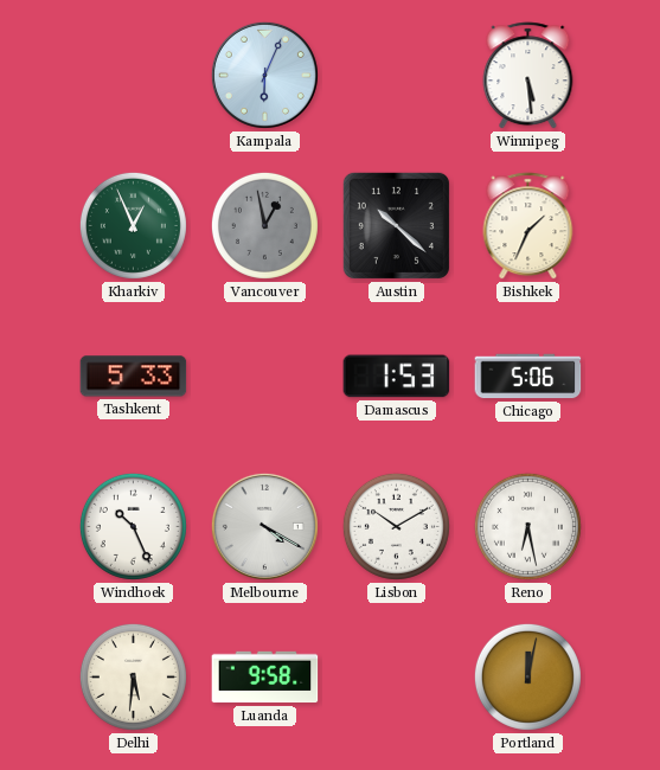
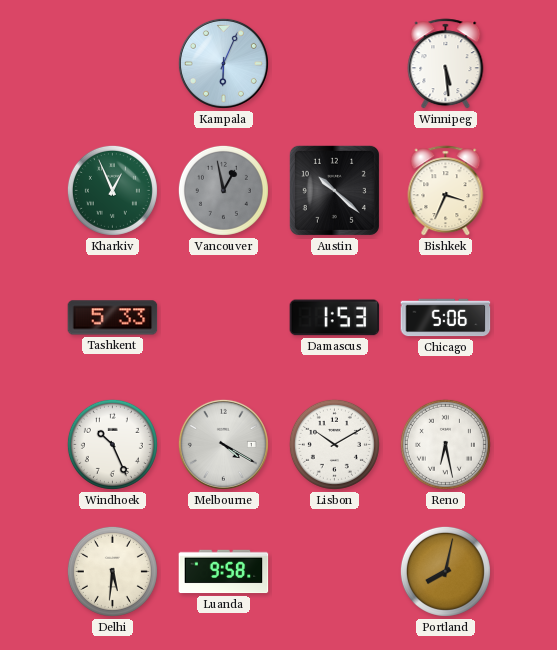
Bishkek: 1:34 -> 3:34 (446, 191)
Portland: 12:02 -> 8:02 (445, 571)
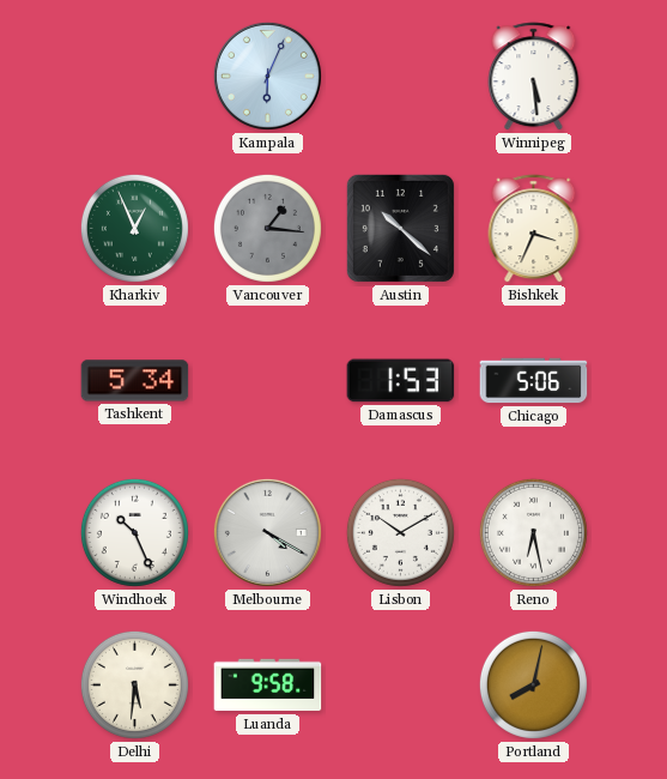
Vancouver: 12:58 -> 1:16 (267, 228)
Tashkent: 5:33 -> 5:34 (135, 381)
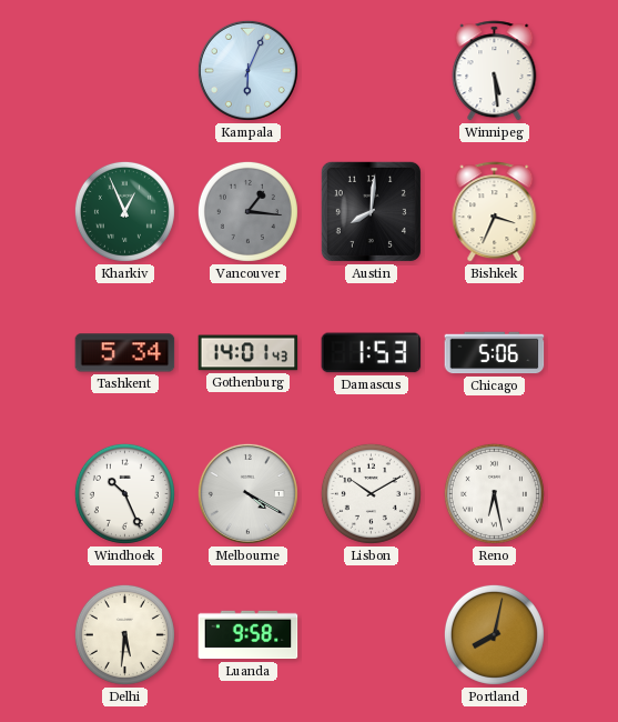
Austin: 10:22 -> 8:01 (371, 211)
Gothenburg: none -> 14:01 (249, 353)
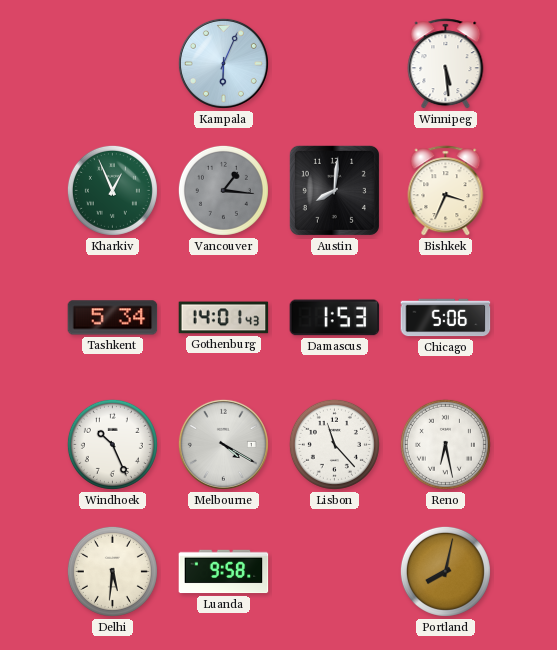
Lisbon: 10:10 -> 11:23 (334, 444)
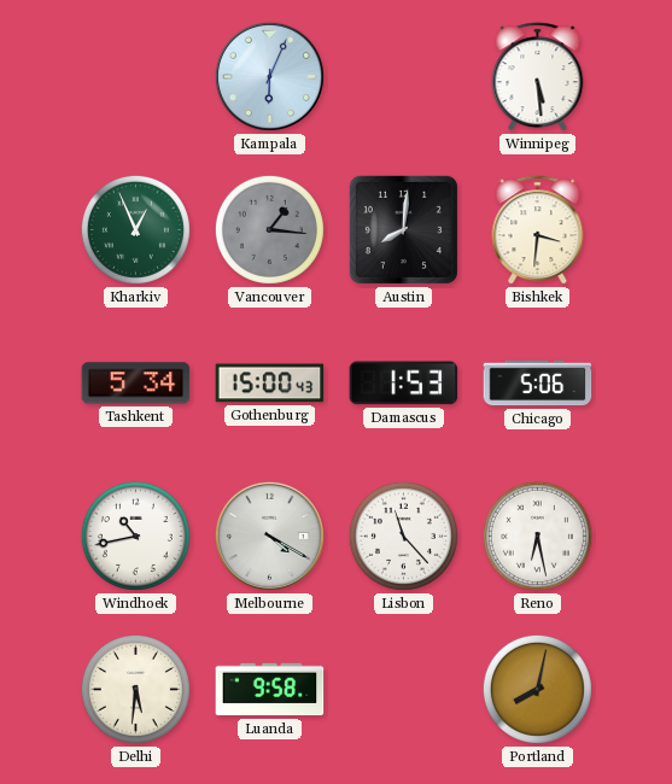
Bishkek: 3:34 -> 3:31 (538, 230)
Gothenburg: 14:01 -> 15:00 (270, 384)
Windhoek: 10:26 -> 10:43 (135, 536)
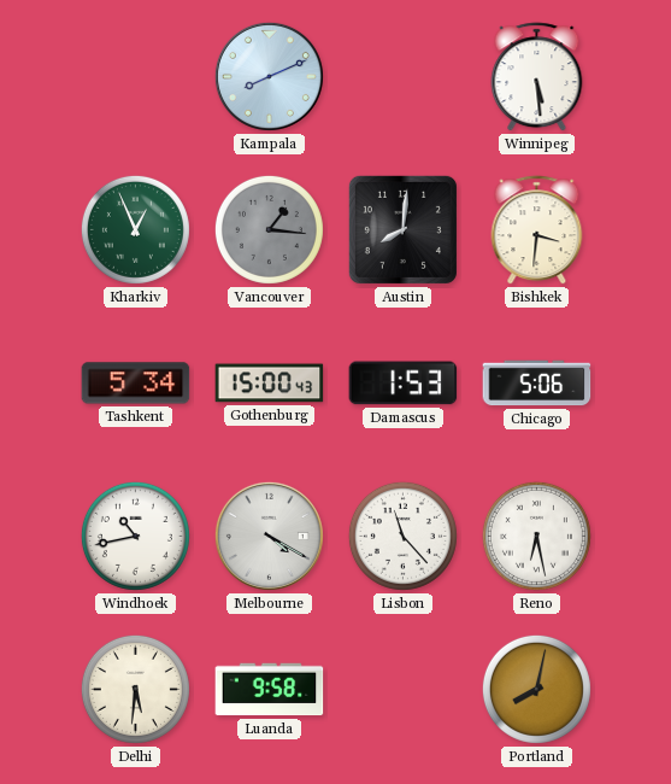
Kampala: 6:04 -> 8:11 (269, 76)
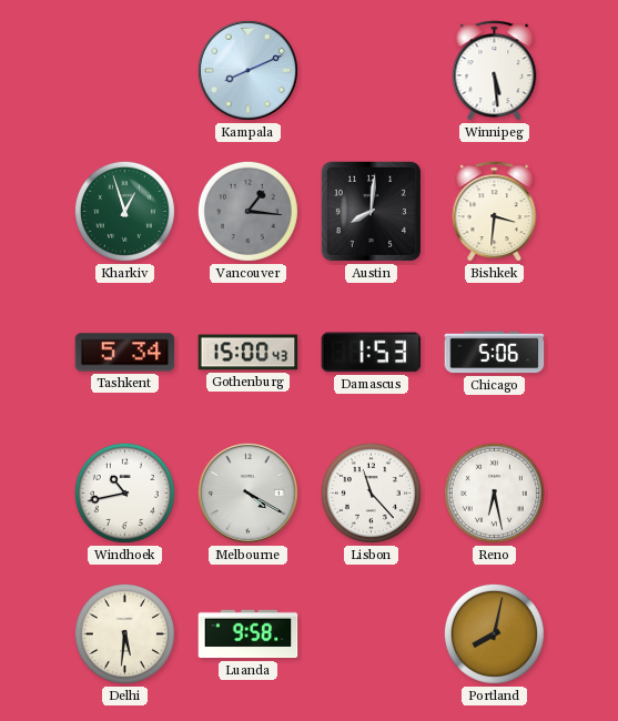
Kharkiv: 12:56 -> 12:57 (124, 211)
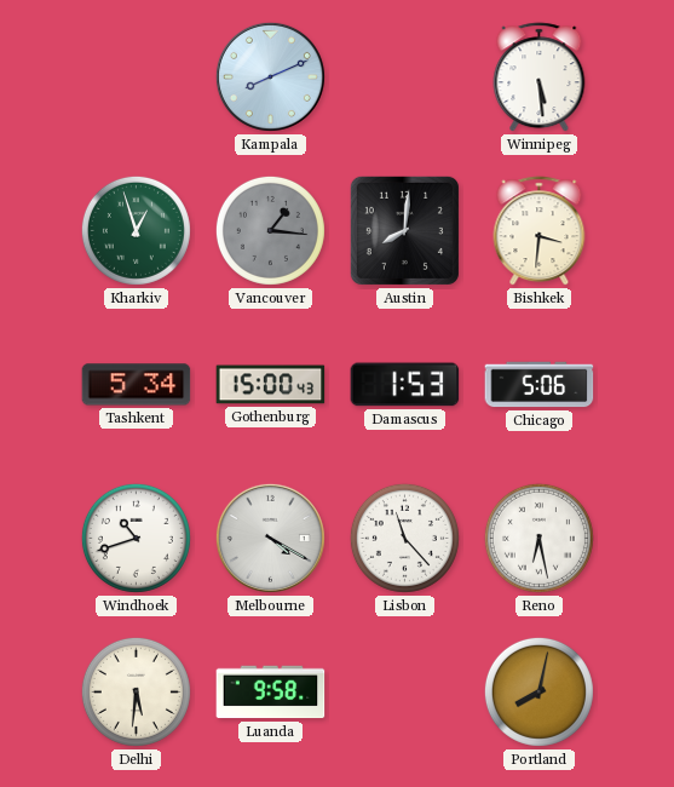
Windhoek: 10:43 -> 10:42 (136, 538)
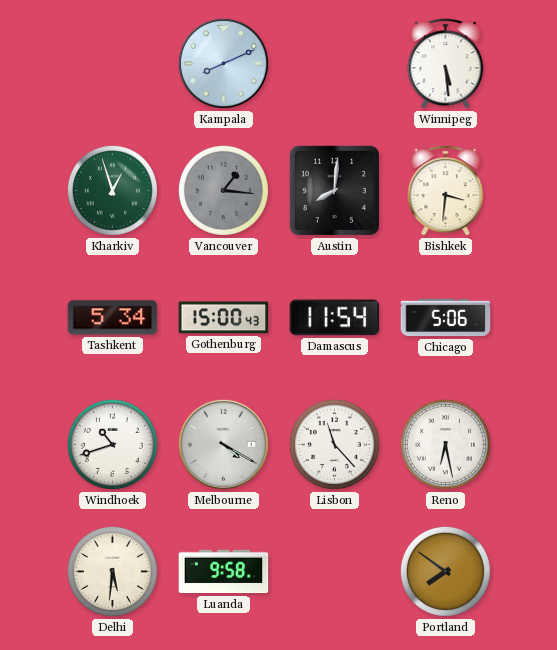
Damascus: 1:53 -> 11:54 (335, 318)
Portland: 8:02 -> 7:51 (445, 571)
